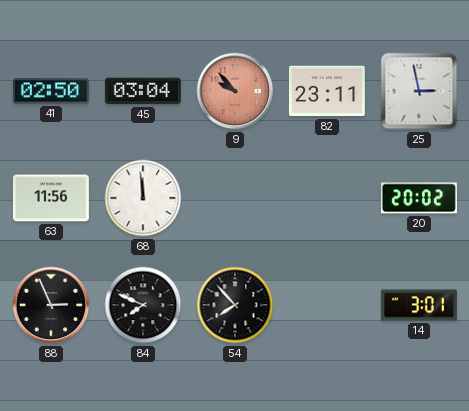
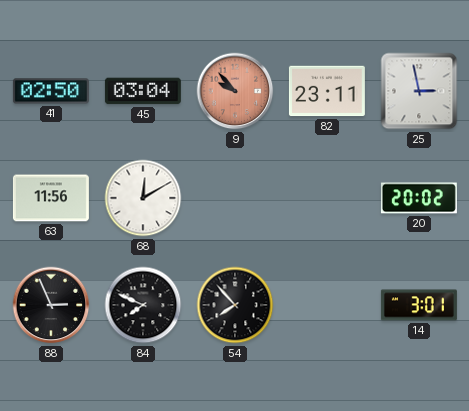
68: 11:59 -> 12:10 (143, 198)
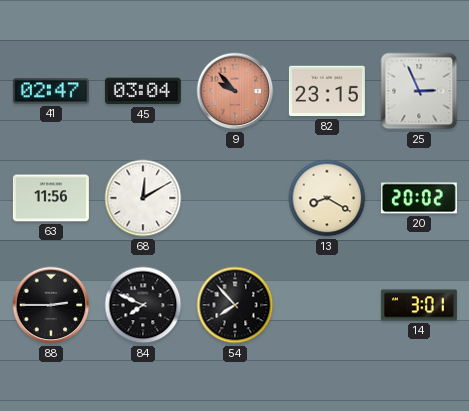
41: 02:50 -> 02:47 (51, 91)
82: 23:11 -> 23:15 (327, 91)
25: 2:58 -> 2:56 (419, 91)
13: none -> 8:20 (327, 198)
88: 2:56 -> 2:45 (51, 305)
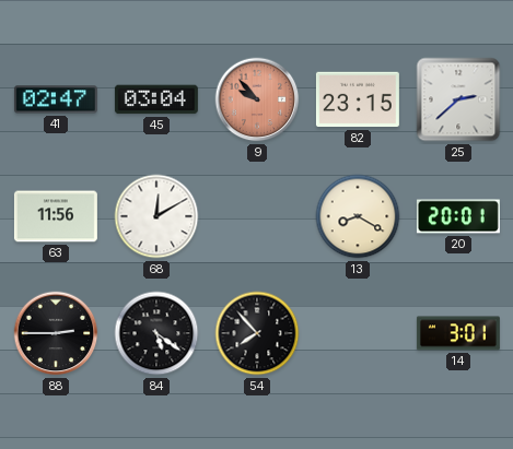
25: 2:56 -> 2:38 (458, 99)
20: 20:02 -> 20:01 (458, 216)
84: 7:49 -> 5:21 (156, 333)
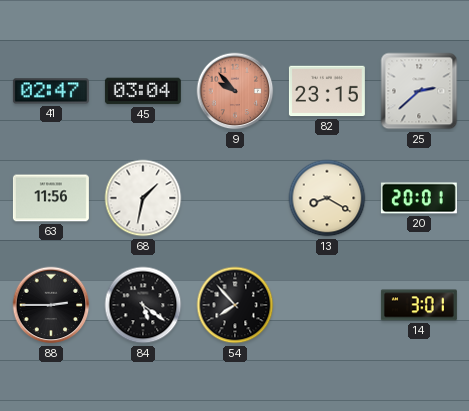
68: 12:10 -> 1:32 (143, 198)
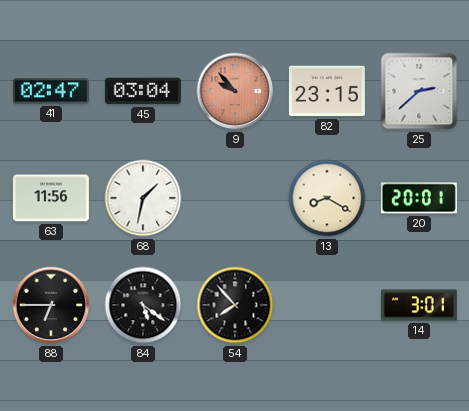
88: 2:45 -> 6:45 (51, 305)
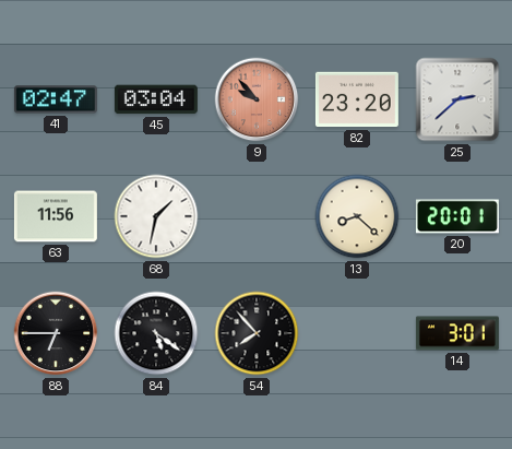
82: 23:15 -> 23:20 (357, 99)
13: 8:20 -> 8:22 (357, 216)
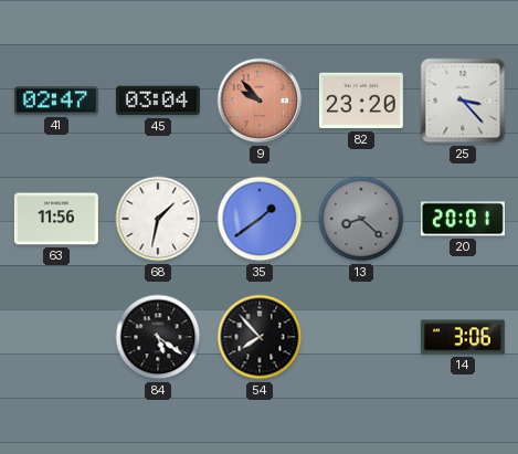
25: 2:38 -> 3:23 (463, 101)
35: none -> 1:39 (260, 219)
13 dial: cream -> grey (361, 219)
88: 6:45 -> none (56, 333)
14: 3:01 -> 3:06 (463, 337)
